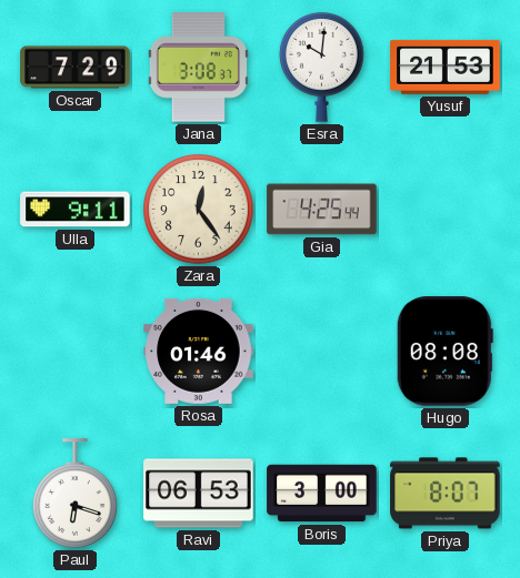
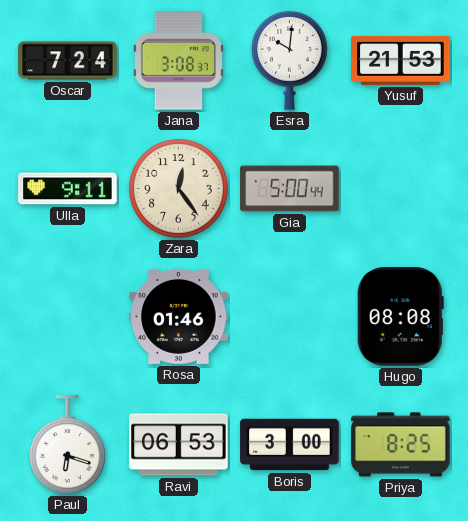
Oscar: 7:29 -> 7:24 (68, 61)
Gia: 4:25 -> 5:00 (290, 189)
Priya: 8:07 -> 8:25 (401, 445)
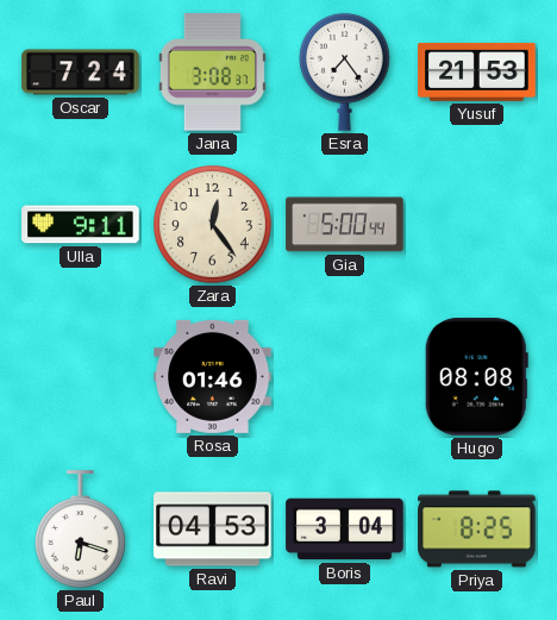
Esra: 10:01 -> 7:24 (344, 71)
Ravi: 06:53 -> 04:53 (213, 530)
Boris: 3:00 -> 3:04 (345, 530)
